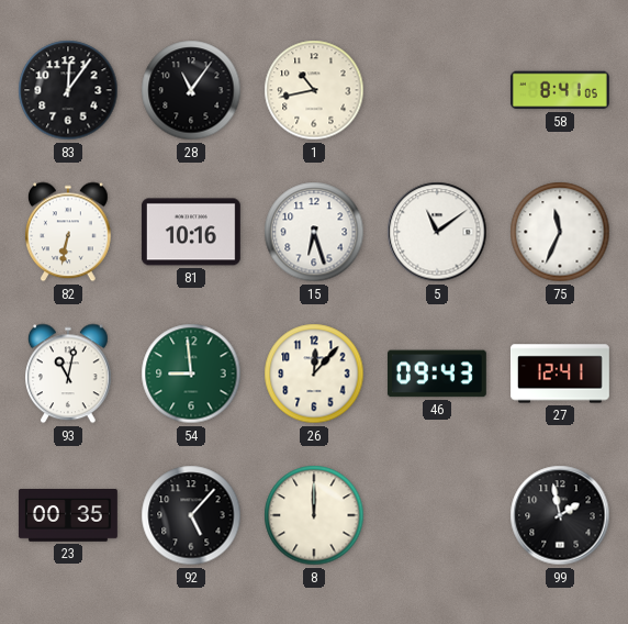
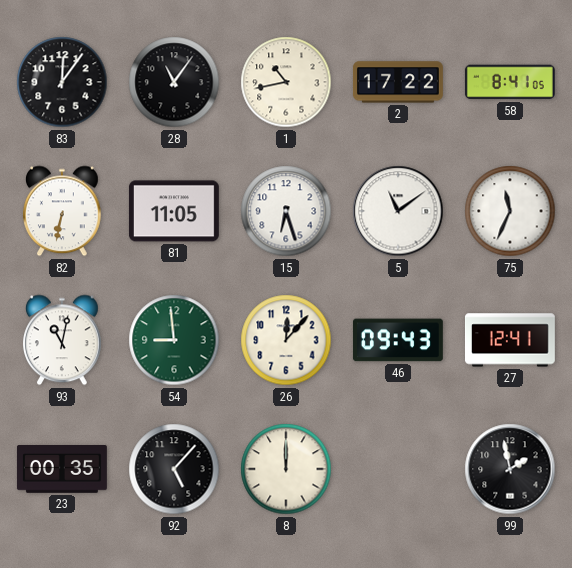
2: none -> 17:22 (398, 82)
81: 10:16 -> 11:05 (174, 211)
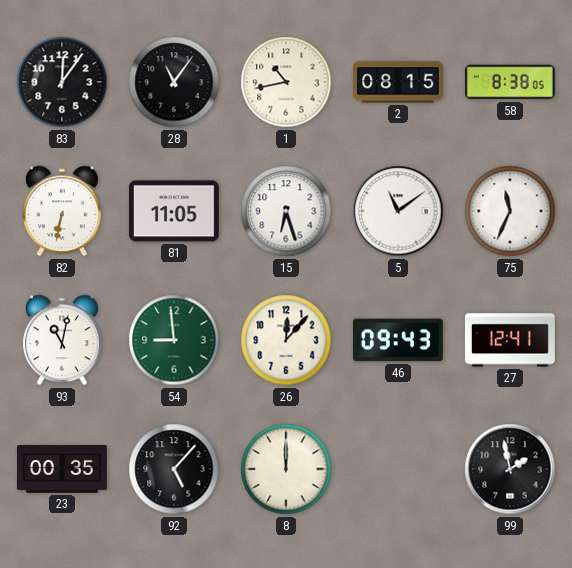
2: 17:22 -> 08:15 (398, 82)
58: 8:41 -> 8:38 (510, 82)
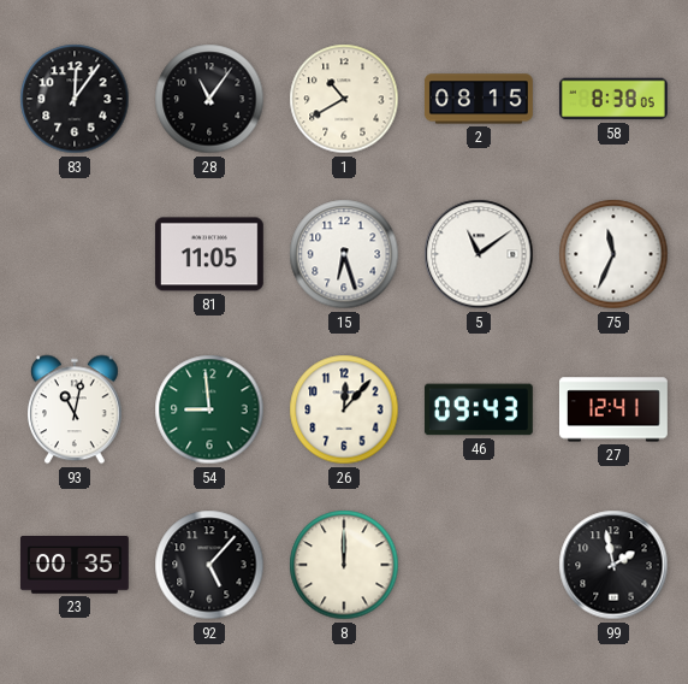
1: 10:43 -> 10:40 (344, 99)
82: 6:32 -> none (63, 211)
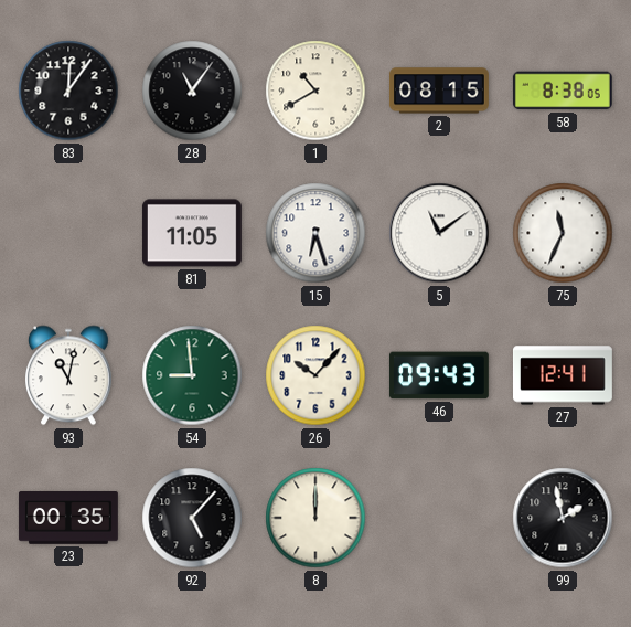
26: 12:07 -> 10:07 (315, 375)
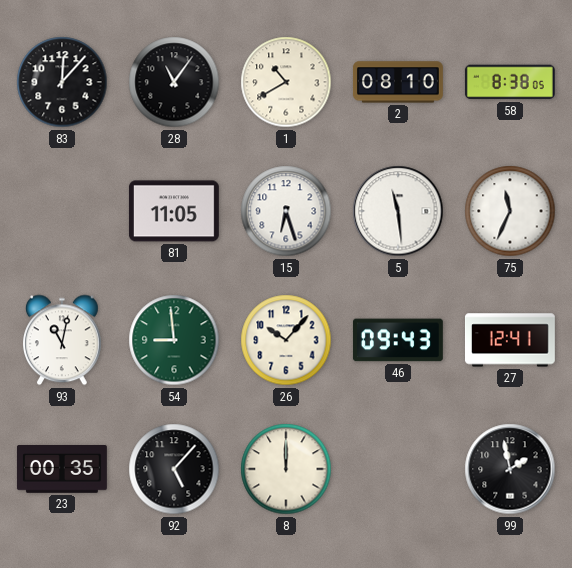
83: 12:06 -> 12:07 (62, 82)
2: 08:15 -> 08:10 (398, 82)
5: 11:09 -> 11:29 (398, 211)
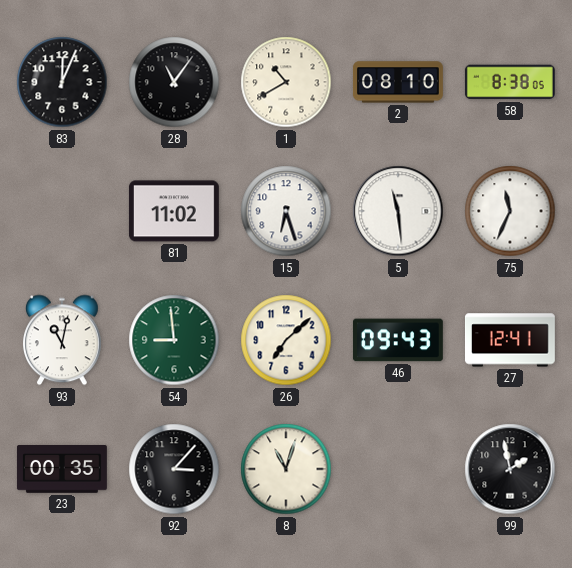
83: 12:07 -> 12:04 (62, 82)
81: 11:05 -> 11:02 (174, 211)
26: 10:07 -> 7:08 (286, 340)
92: 5:07 -> 3:07 (174, 469)
8: 12:00 -> 11:03 (286, 469)
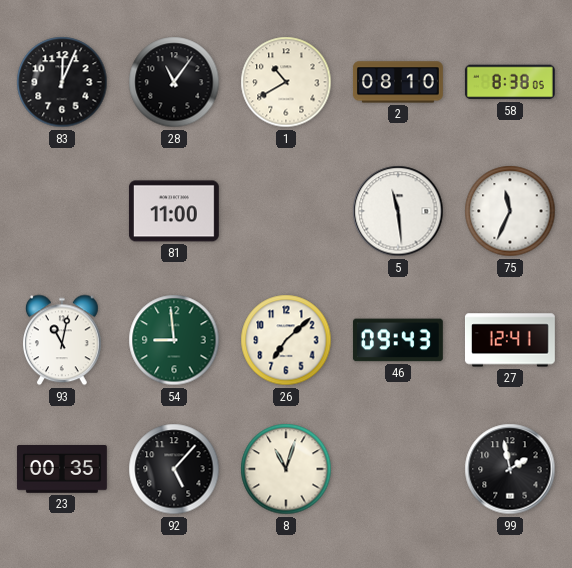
81: 11:02 -> 11:00 (174, 211)
15: 6:27 -> none (286, 211)
92: 3:07 -> 5:07 (174, 469)
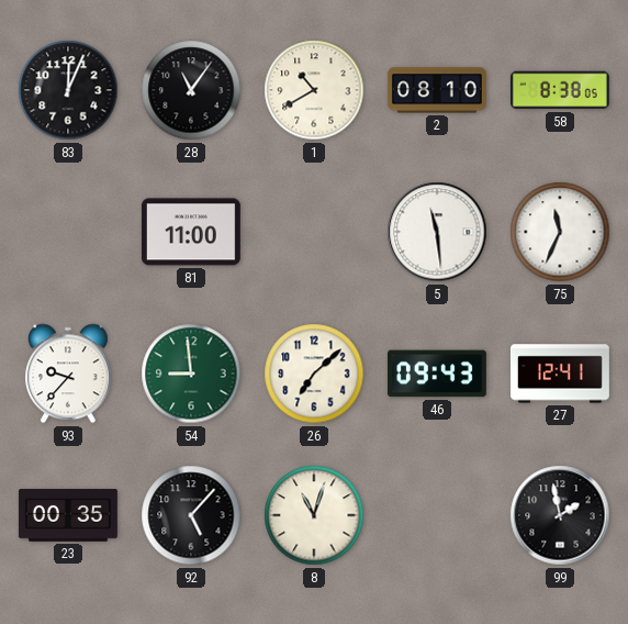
93: 11:02 -> 9:37 (69, 374)
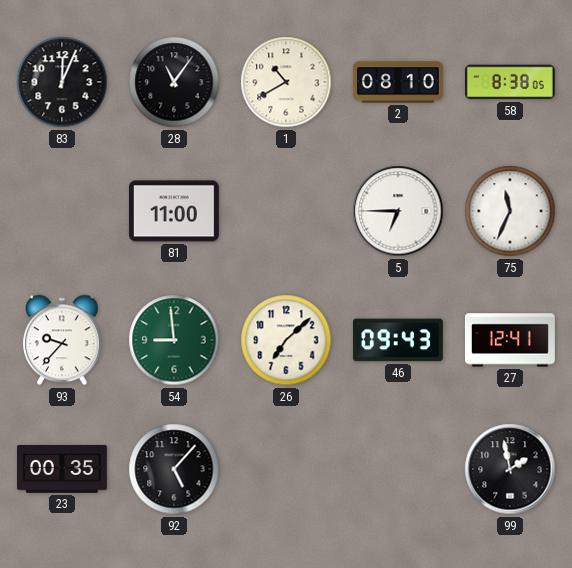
5: 11:29 -> 6:45 (398, 211)
8: 11:03 -> none (314, 515)
